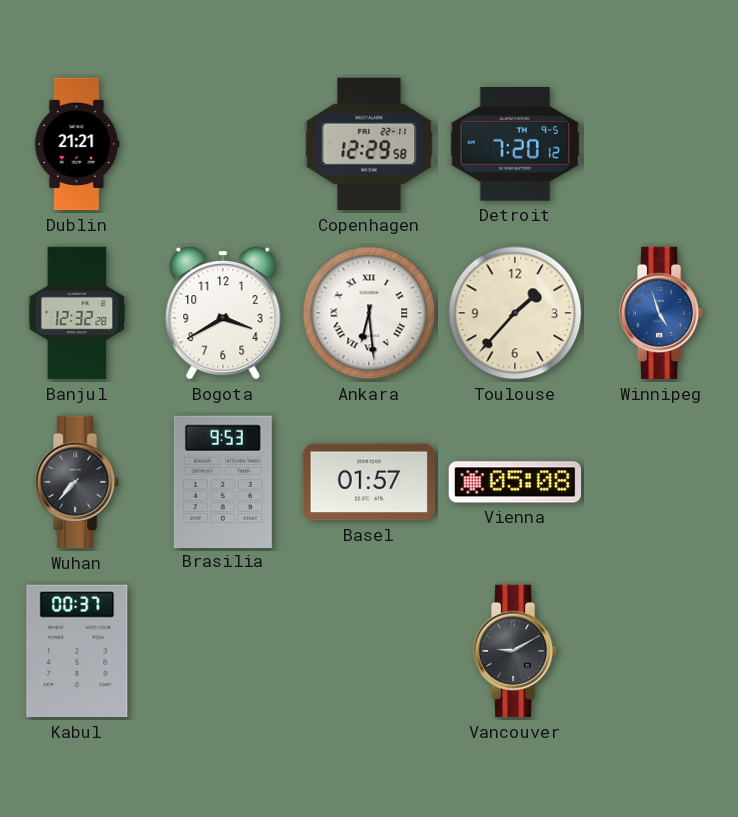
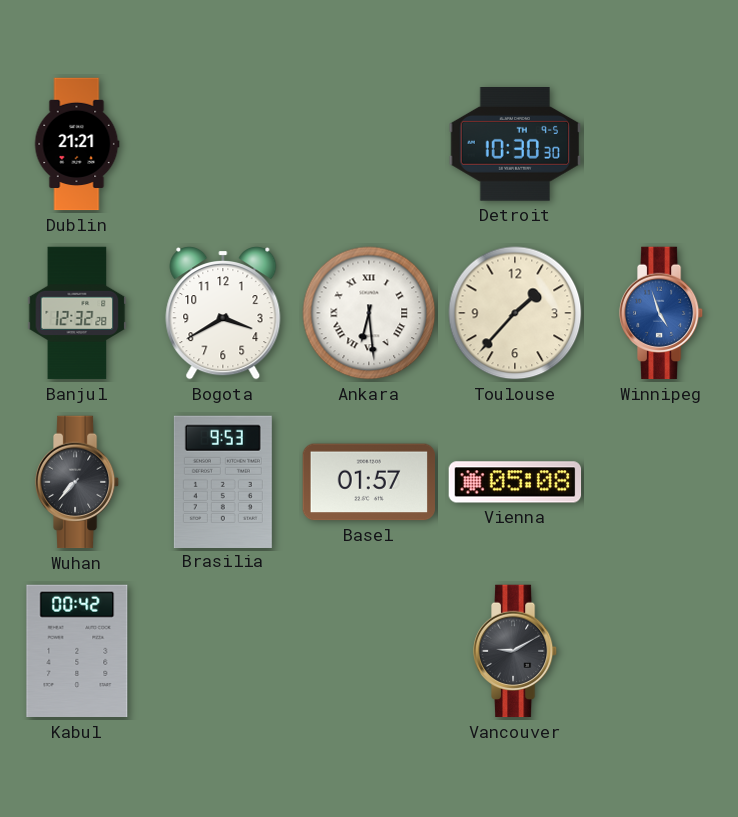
Copenhagen: 12:29 -> none (369, 144)
Detroit: 7:20 -> 10:30 (515, 145)
Kabul: 00:37 -> 00:42 (77, 651)
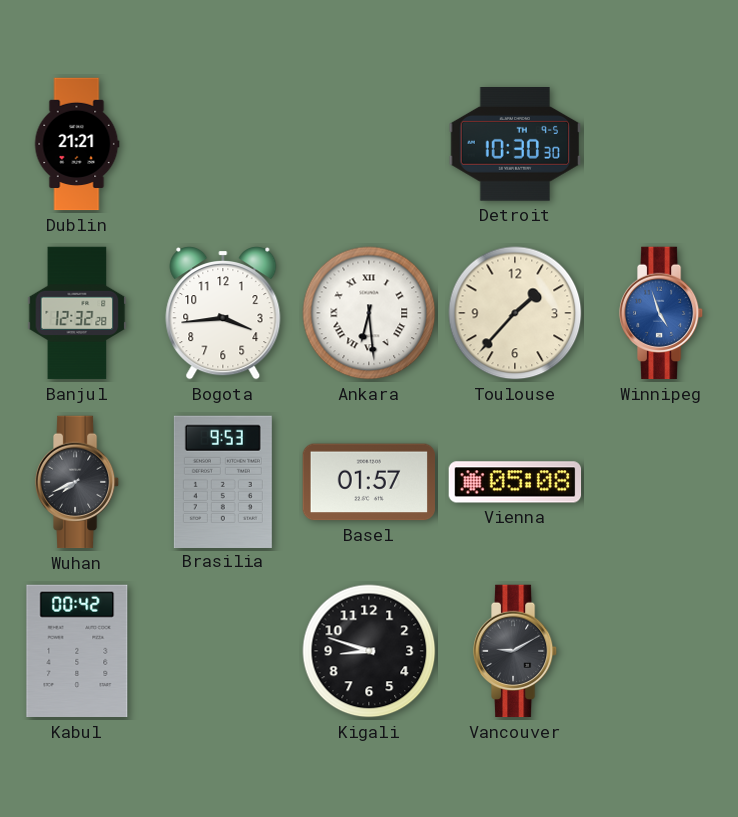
Bogota: 3:40 -> 3:44 (223, 313)
Wuhan: 7:37 -> 7:41 (77, 482)
Kigali: none -> 8:48 (369, 651)
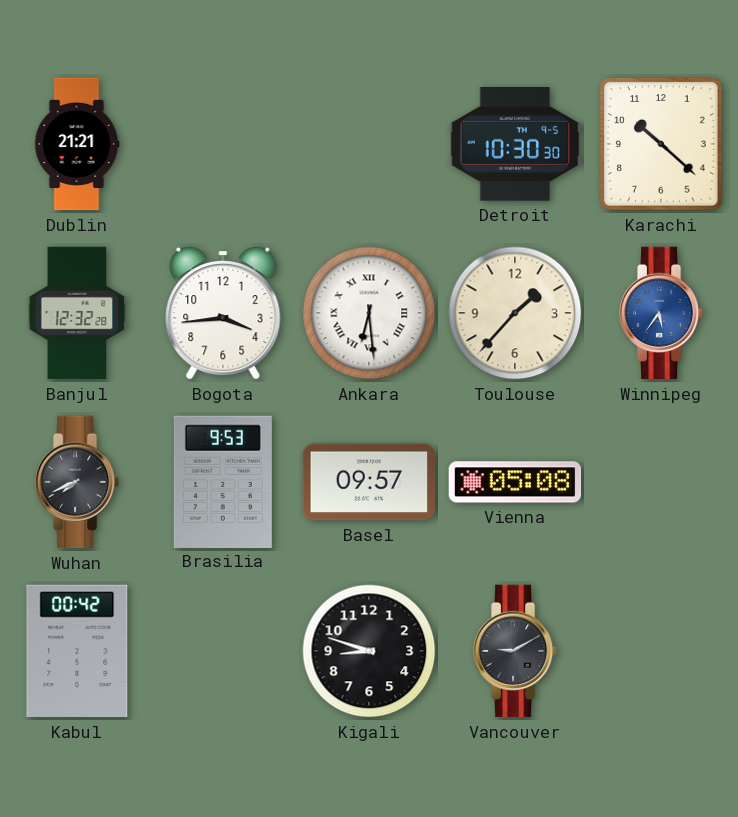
Karachi: none -> 10:22 (661, 144)
Winnipeg: 4:57 -> 5:36 (661, 313)
Basel: 01:57 -> 09:57 (369, 482)
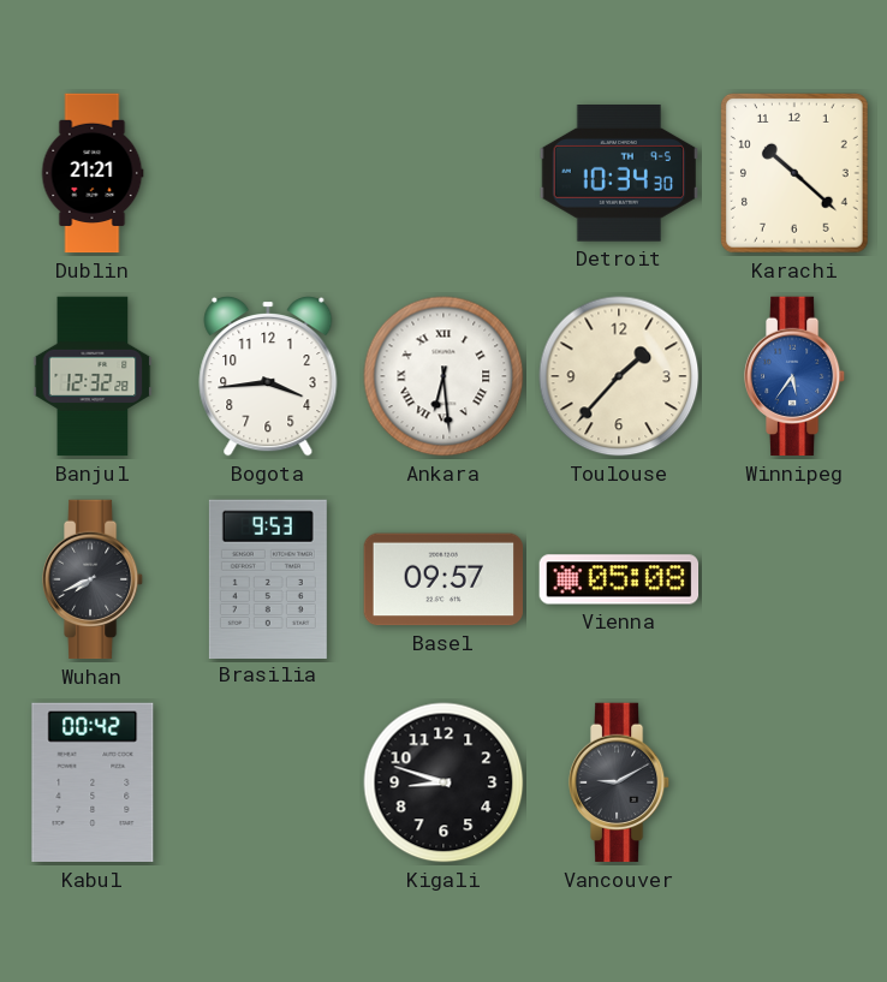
Detroit: 10:30 -> 10:34 (619, 174)
